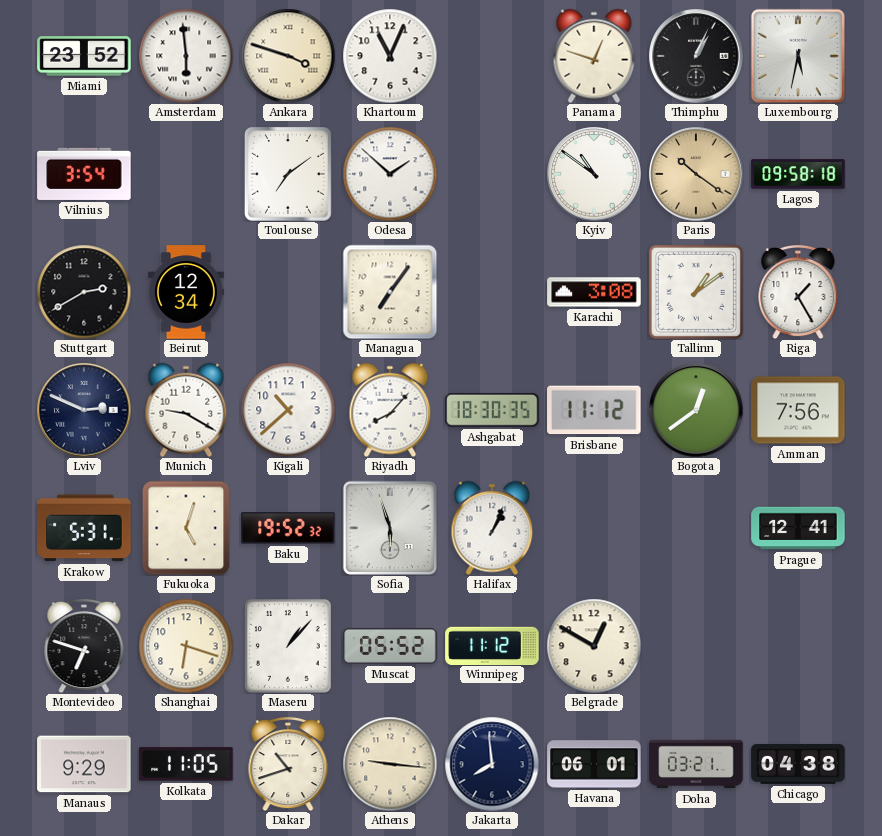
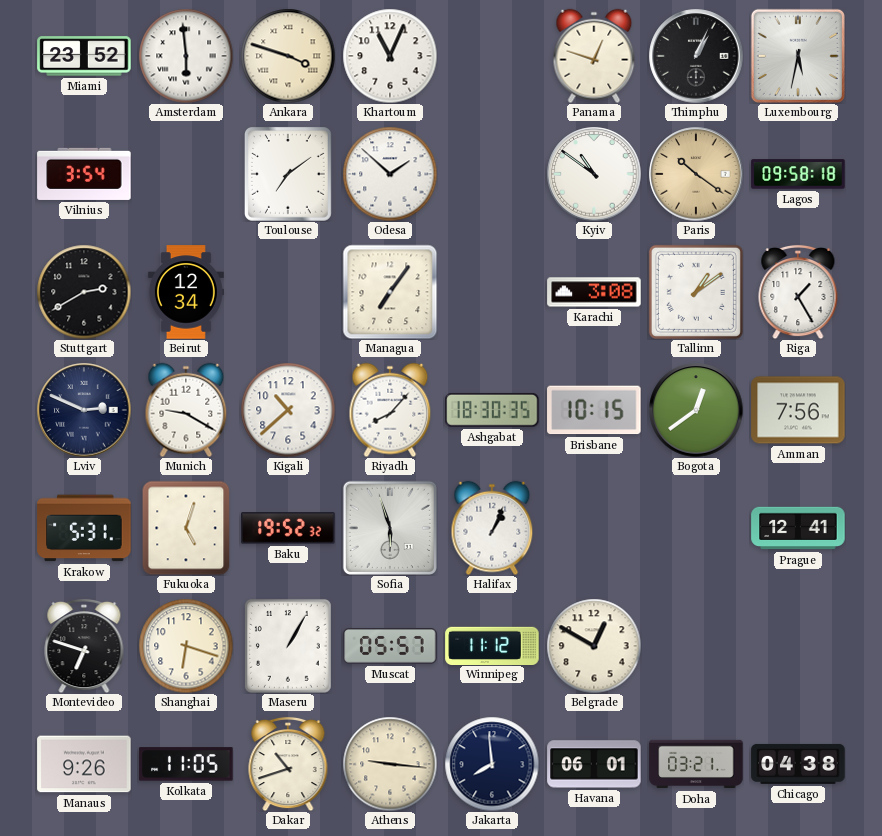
Brisbane: 11:12 -> 10:15 (594, 410)
Maseru: 1:07 -> 1:05 (288, 646)
Muscat: 05:52 -> 05:57 (390, 647)
Manaus: 9:29 -> 9:26 (84, 764)
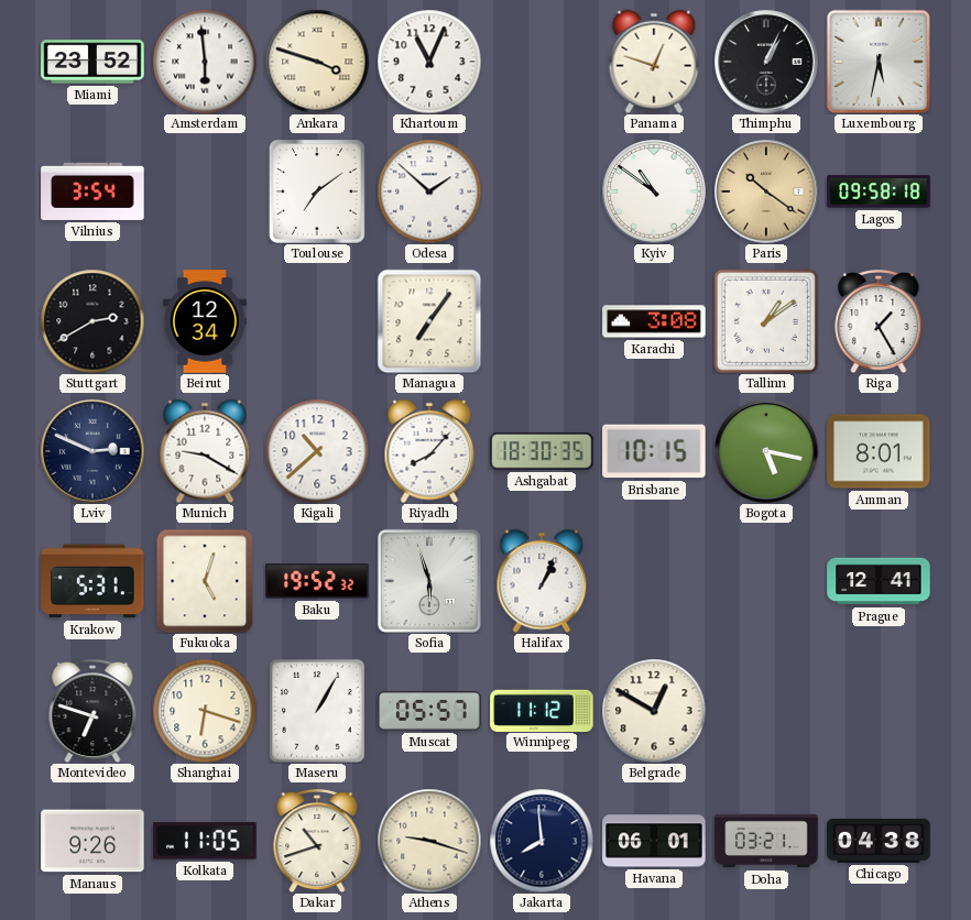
Bogota: 12:39 -> 5:17 (766, 451)
Amman: 7:56 -> 8:01 (879, 451)
Athens: 9:16 -> 9:18 (429, 841)
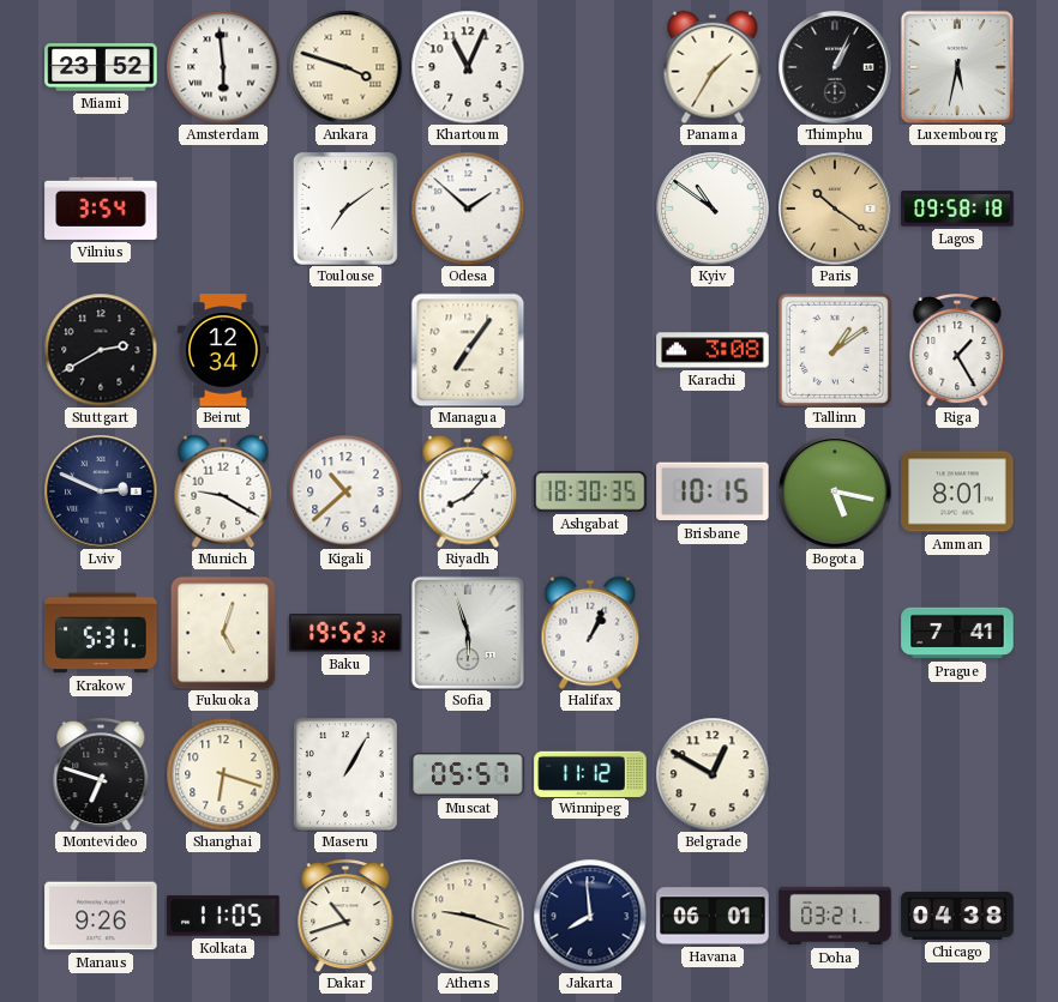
Panama: 12:48 -> 1:35 (713, 67)
Prague: 12:41 -> 7:41 (957, 633)
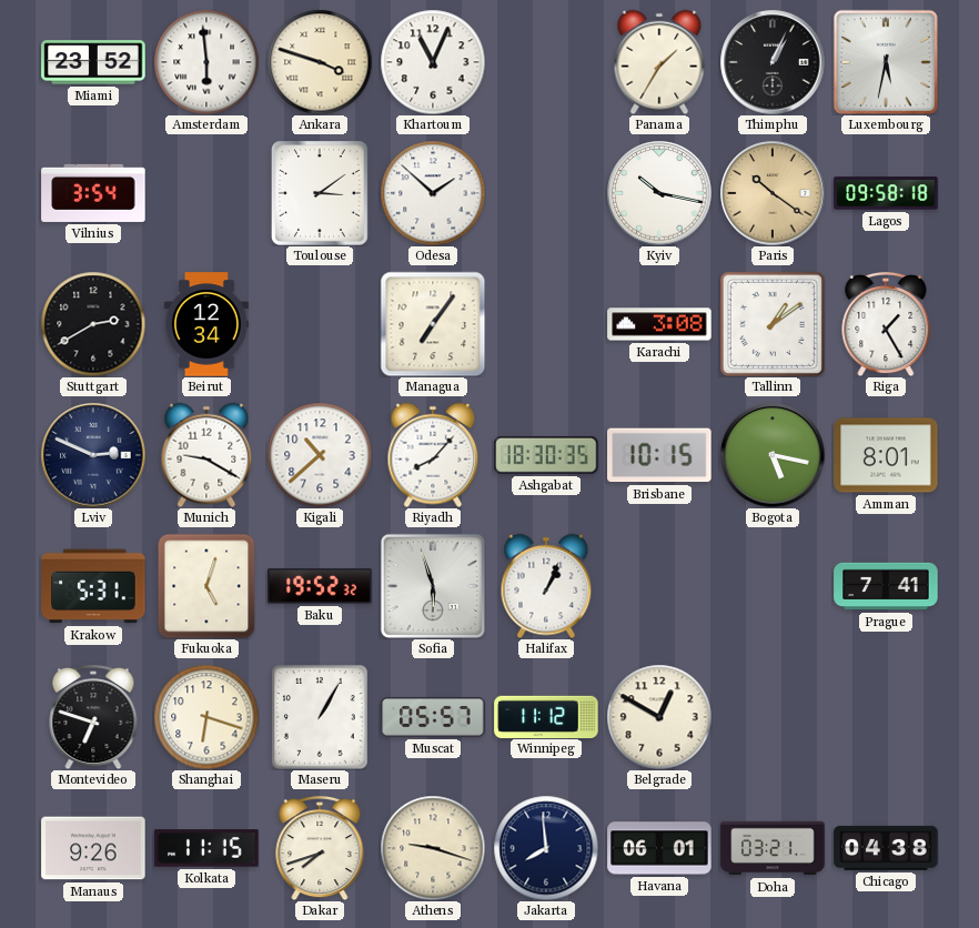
Toulouse: 7:09 -> 3:09 (320, 193)
Kyiv: 10:51 -> 10:17 (659, 193)
Kolkata: 11:05 -> 11:15 (206, 848)
Dakar: 10:42 -> 7:42 (320, 848)
